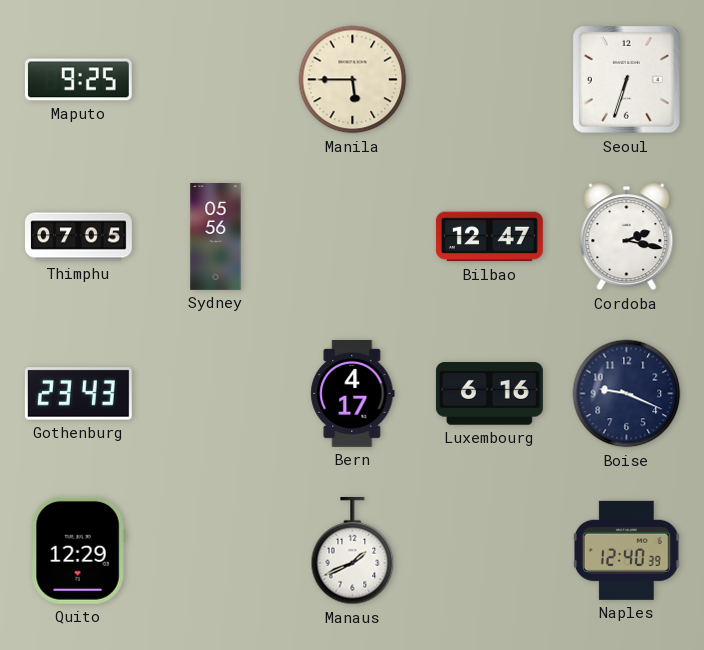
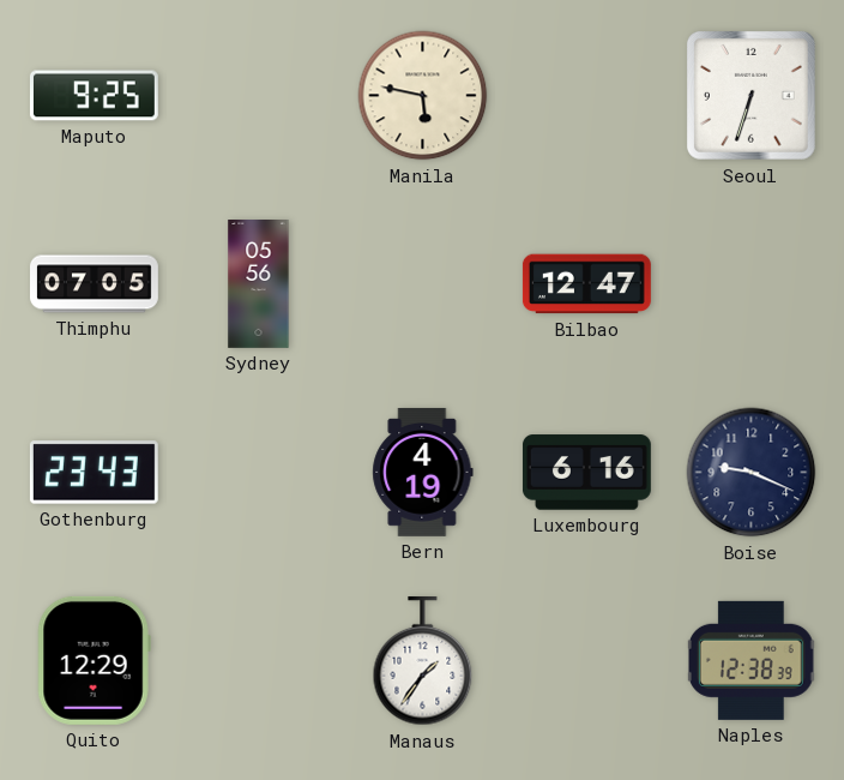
Manila: 5:45 -> 5:47 (423, 96)
Cordoba: 2:17 -> none (627, 237)
Bern: 4:17 -> 4:19 (423, 472)
Manaus: 1:41 -> 1:36 (423, 661)
Naples: 12:40 -> 12:38 (750, 660)
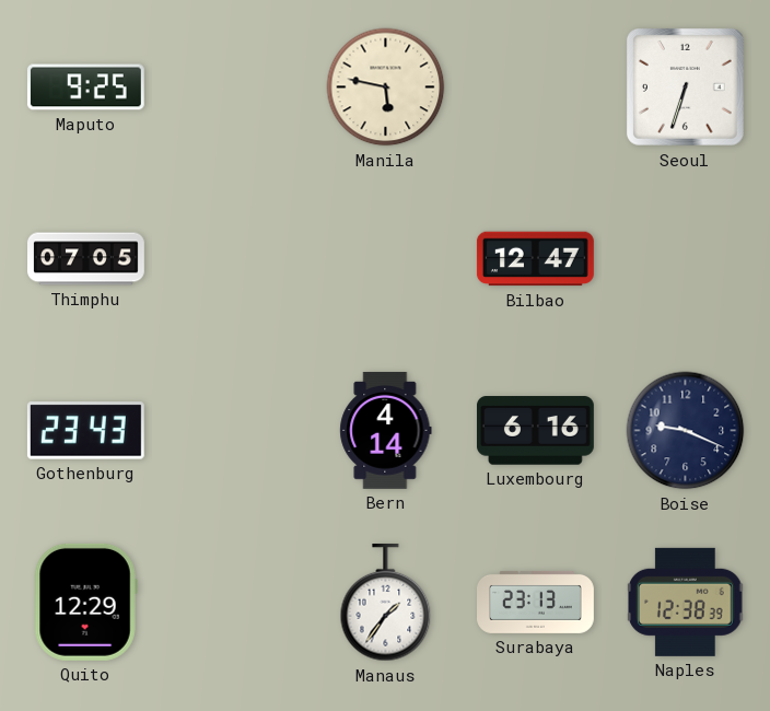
Sydney: 05:56 -> none (259, 284)
Bern: 4:19 -> 4:14 (386, 430)
Surabaya: none -> 23:13 (536, 602)
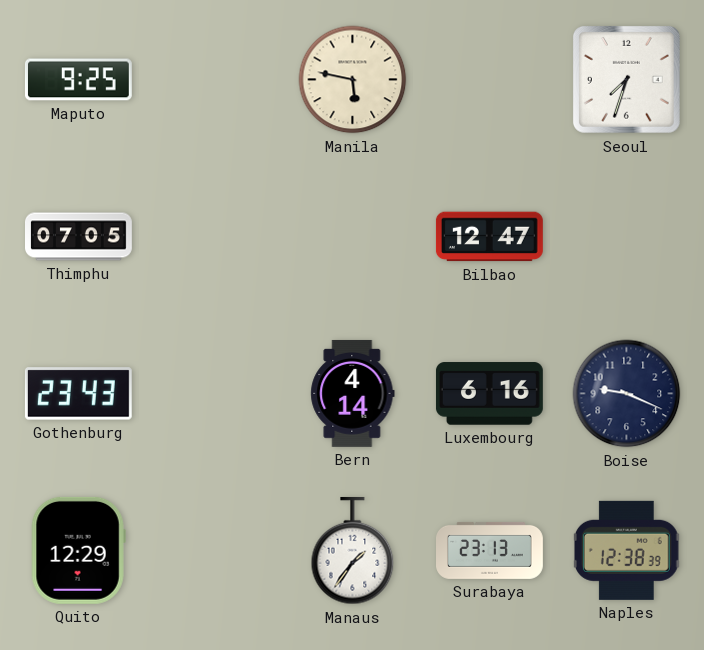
Seoul: 6:33 -> 7:33 (626, 79)
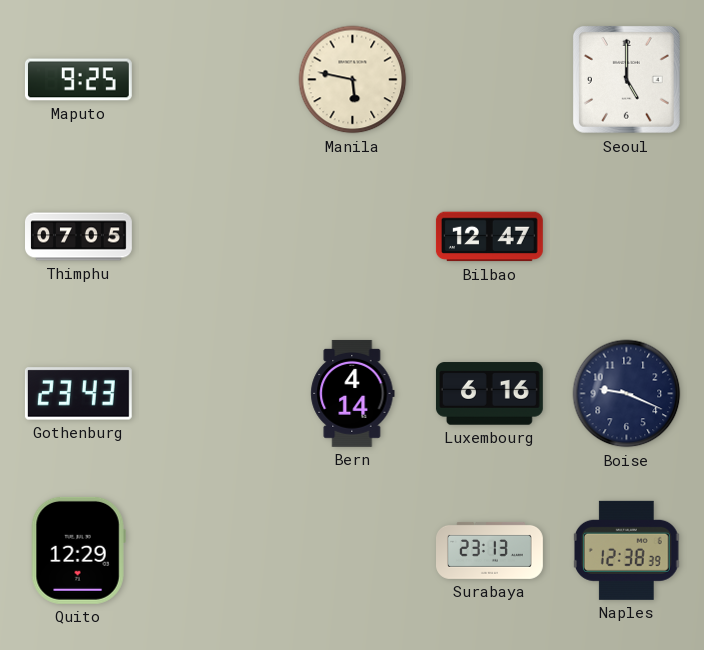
Seoul: 7:33 -> 5:00 (626, 79)
Manaus: 1:36 -> none (353, 551)
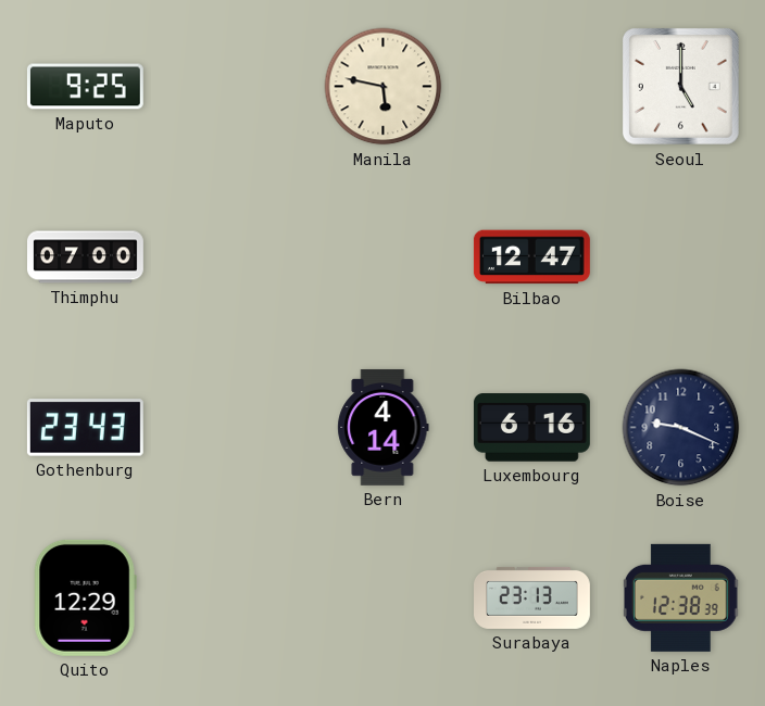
Thimphu: 07:05 -> 07:00 (86, 257)
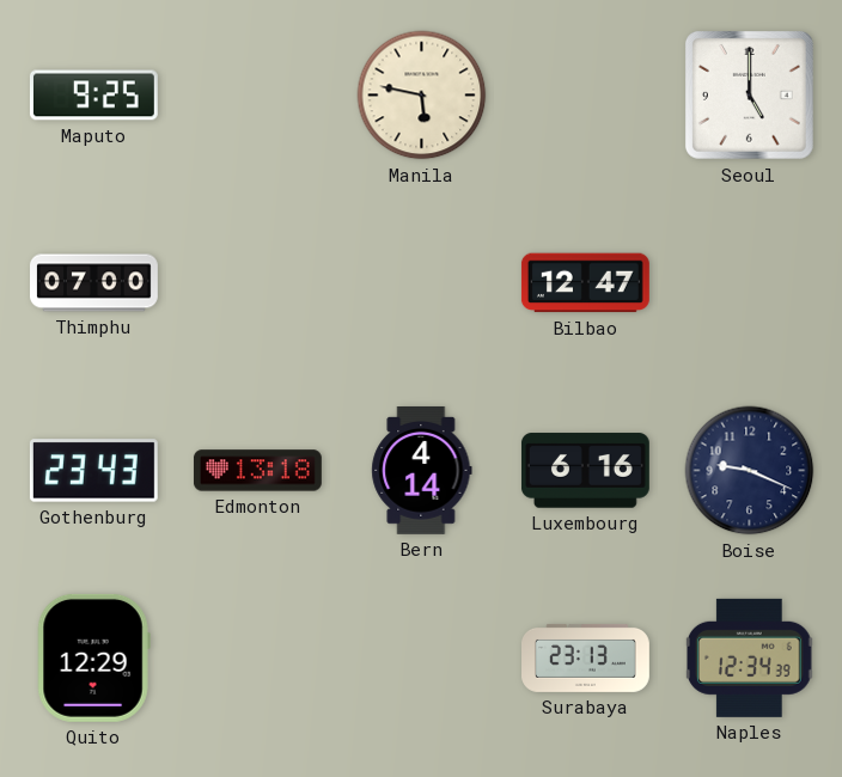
Edmonton: none -> 13:18 (257, 471)
Naples: 12:38 -> 12:34 (749, 657)
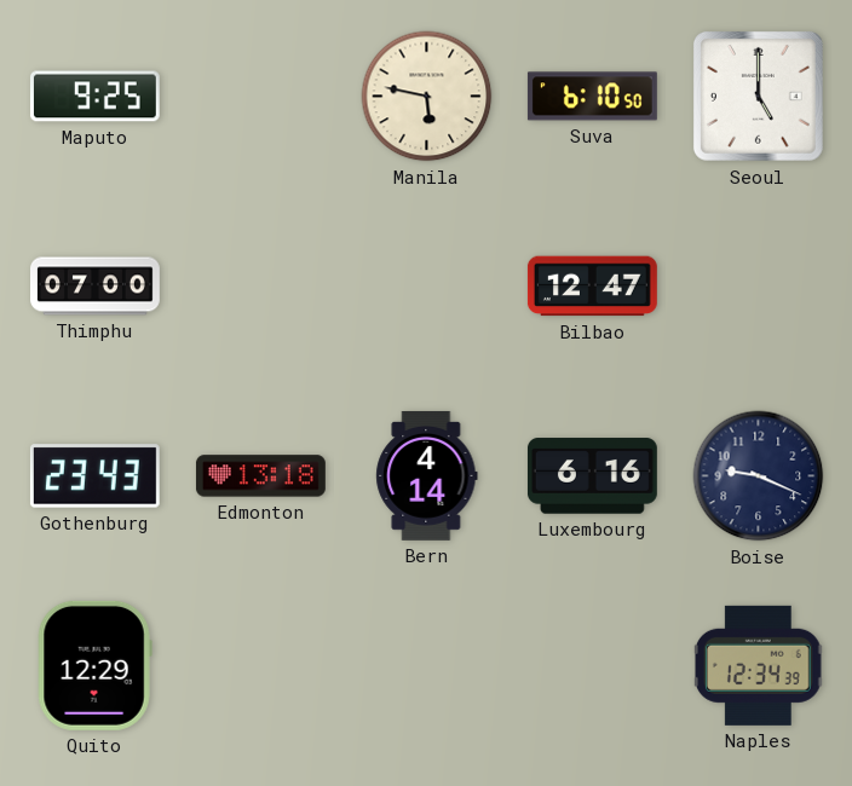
Suva: none -> 6:10 (592, 97)
Surabaya: 23:13 -> none (586, 657)
